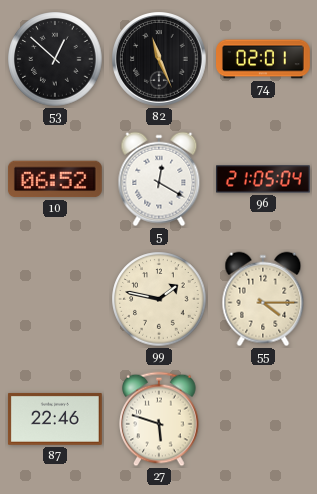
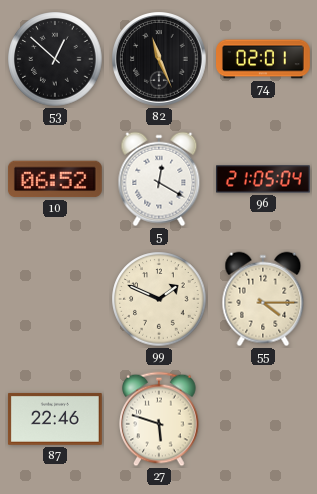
99: 1:47 -> 1:49 (159, 299)
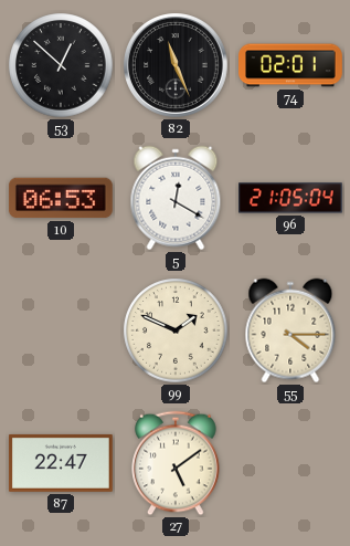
10: 06:52 -> 06:53 (61, 198)
87: 22:46 -> 22:47 (61, 463)
27: 5:48 -> 5:09 (176, 463)
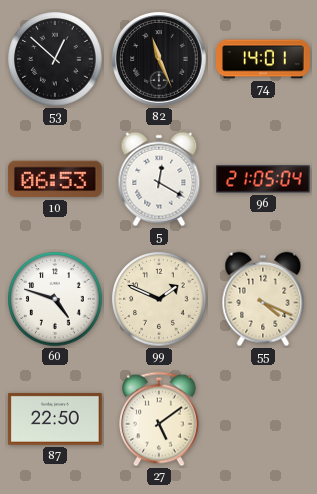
74: 02:01 -> 14:01 (264, 59)
60: none -> 4:48 (55, 299)
55: 4:15 -> 4:19 (263, 299)
87: 22:47 -> 22:50 (55, 419)
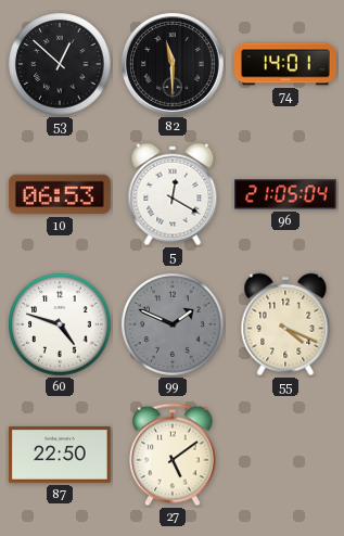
82: 11:26 -> 11:30 (174, 65)
99 dial: cream -> grey (173, 324)
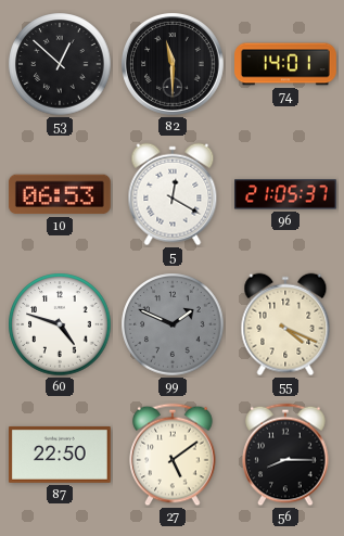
96: 21:05:04 -> 21:05:37 (286, 194)
56: none -> 8:15 (285, 455)
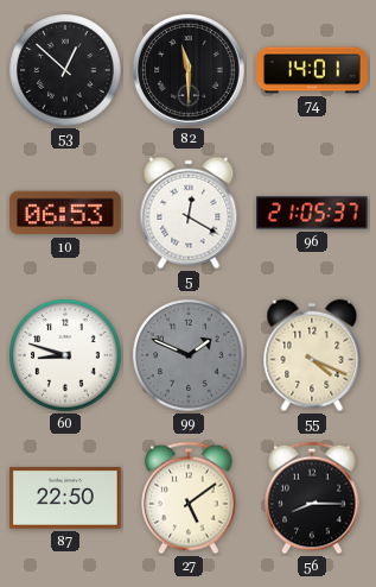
60: 4:48 -> 8:48 (65, 355)
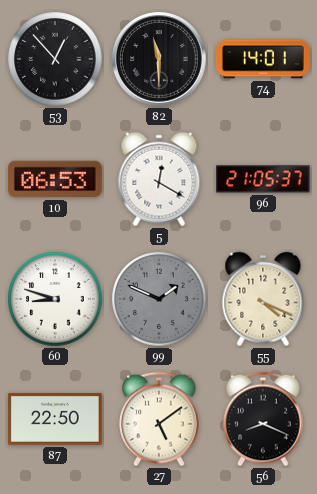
53: 12:52 -> 12:53 (55, 59)
56: 8:15 -> 8:19 (263, 419)
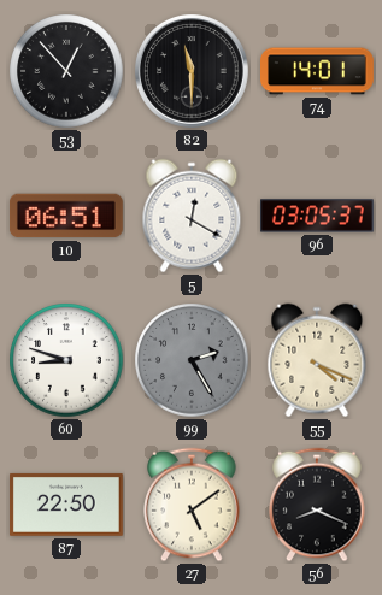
10: 06:53 -> 06:51 (66, 216)
96: 21:05 -> 03:05 (318, 216)
99: 1:49 -> 2:25 (192, 360)
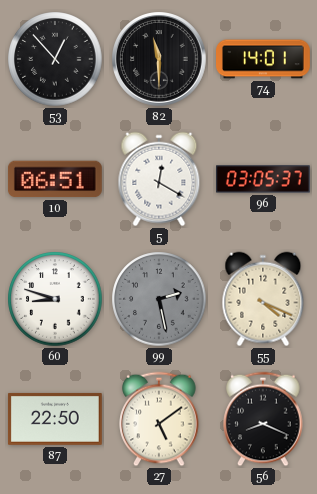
99: 2:25 -> 2:28 (159, 299)
